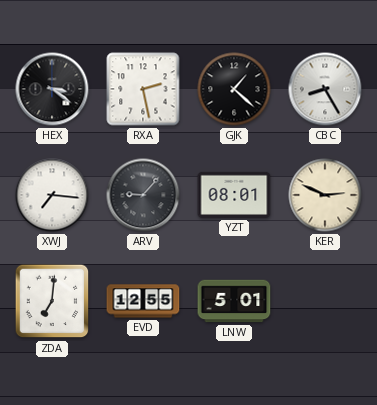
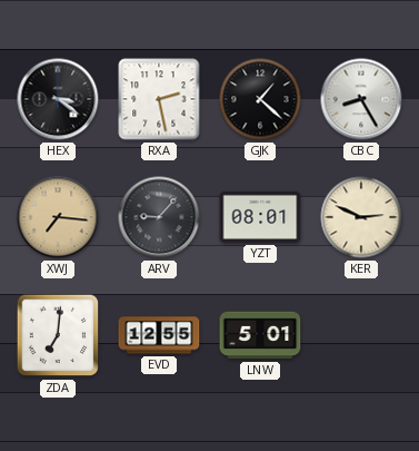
XWJ dial: white -> champagne (58, 217)
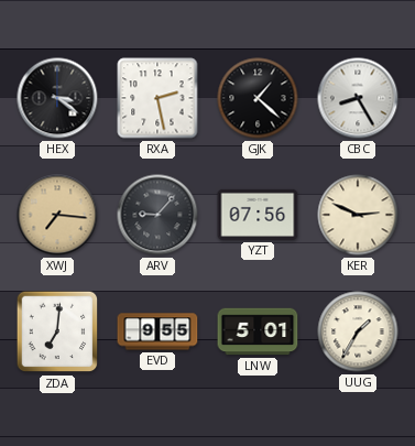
YZT: 08:01 -> 07:56 (258, 215)
EVD: 12:55 -> 9:55 (157, 331)
UUG: none -> 1:35 (358, 331)
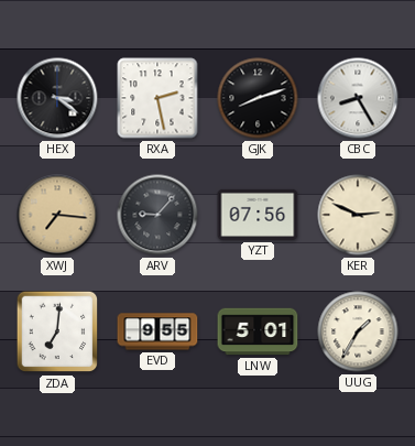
GJK: 1:22 -> 8:12 (258, 98)
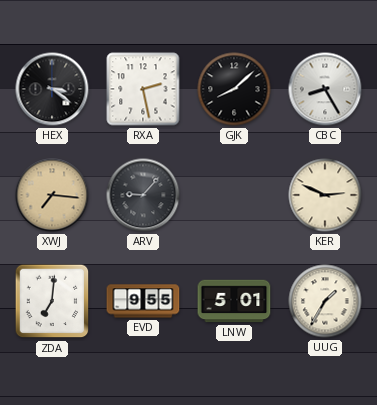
GJK: 8:12 -> 8:08 (234, 89)
YZT: 07:56 -> none (258, 215)
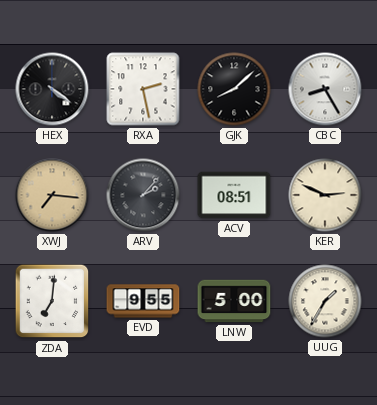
HEX: 3:21 -> 4:21 (52, 89)
ARV: 9:07 -> 2:07 (143, 195)
ACV: none -> 08:51 (234, 195)
LNW: 5:01 -> 5:00 (234, 301)
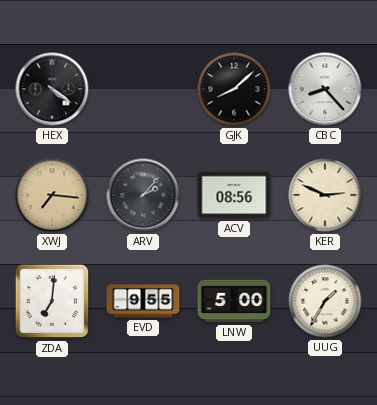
RXA: 2:28 -> none (143, 89)
CBC: 8:25 -> 8:23 (325, 89)
ACV: 08:51 -> 08:56 (234, 195)
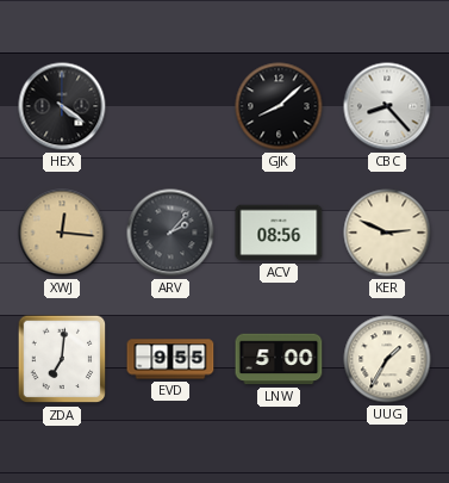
XWJ: 7:16 -> 12:16 (62, 233)
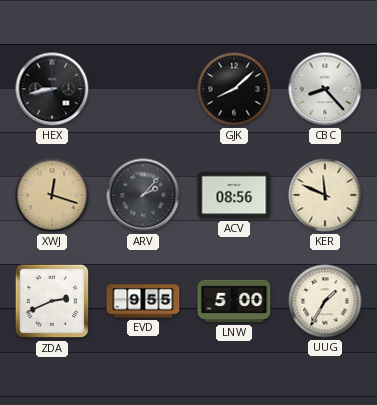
HEX: 4:21 -> 8:43 (52, 89)
XWJ: 12:16 -> 12:18 (52, 195)
KER: 2:49 -> 11:49 (325, 195)
ZDA: 7:01 -> 2:41 (52, 301)
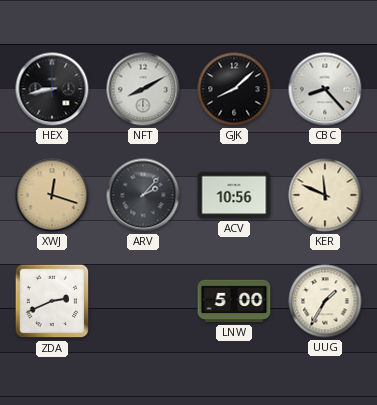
NFT: none -> 8:10 (143, 89)
ACV: 08:56 -> 10:56 (234, 195)
EVD: 9:55 -> none (143, 301)
